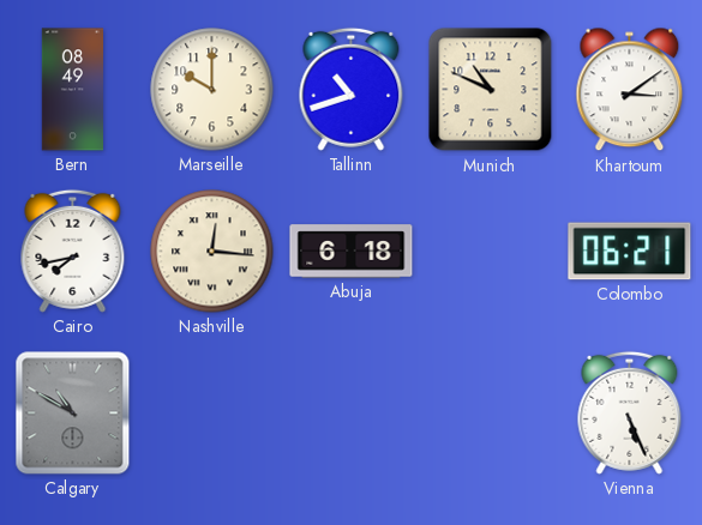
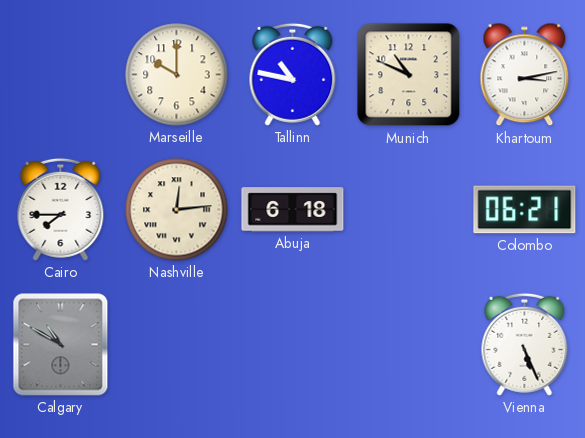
Bern: 08:49 -> none (72, 90)
Tallinn: 10:42 -> 10:47 (293, 74)
Khartoum: 3:09 -> 3:13 (525, 75)
Cairo: 7:43 -> 7:45 (61, 209)
Nashville: 12:16 -> 12:14 (177, 210)
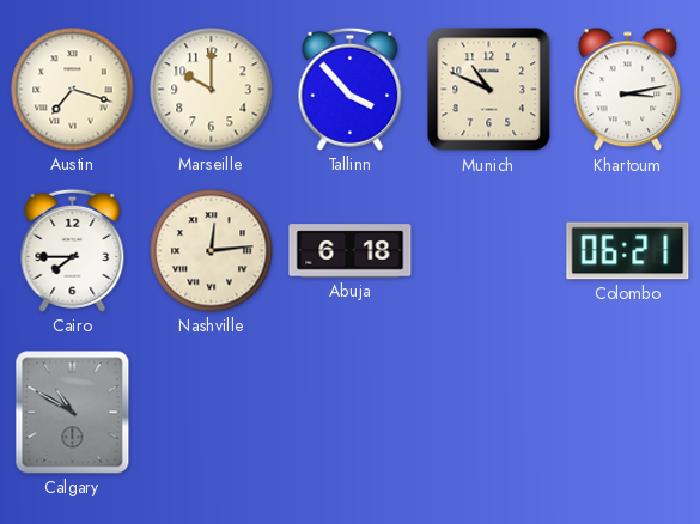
Austin: none -> 7:18 (73, 90)
Tallinn: 10:47 -> 3:53 (351, 89)
Vienna: 5:26 -> none (525, 344)
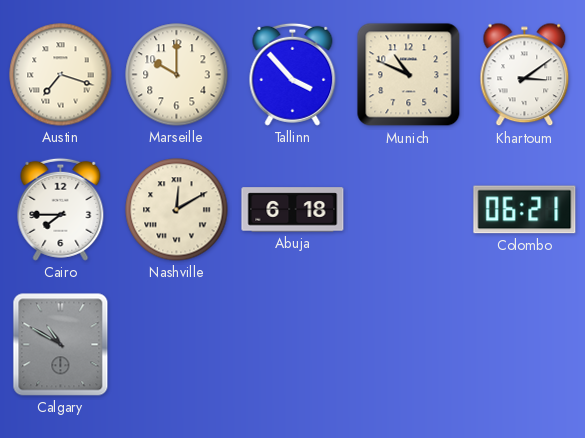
Khartoum: 3:13 -> 3:09 (525, 75)
Nashville: 12:14 -> 12:10 (177, 210)
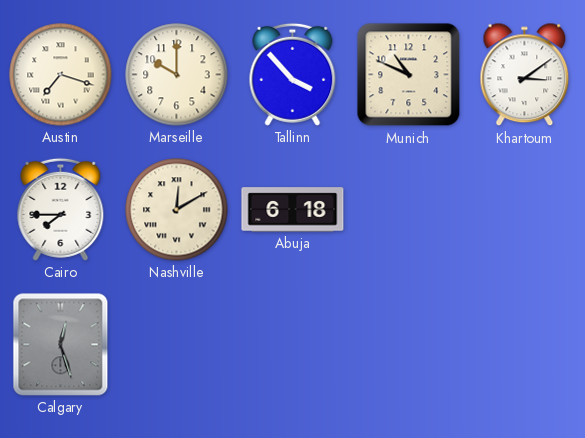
Colombo: 06:21 -> none (525, 210)
Calgary: 10:50 -> 12:27 (61, 345)
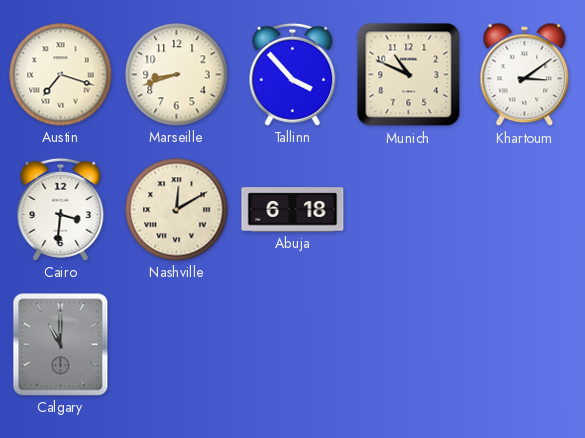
Marseille: 10:00 -> 8:42 (177, 75)
Cairo: 7:45 -> 3:31 (61, 209)
Calgary: 12:27 -> 11:00 (61, 345)
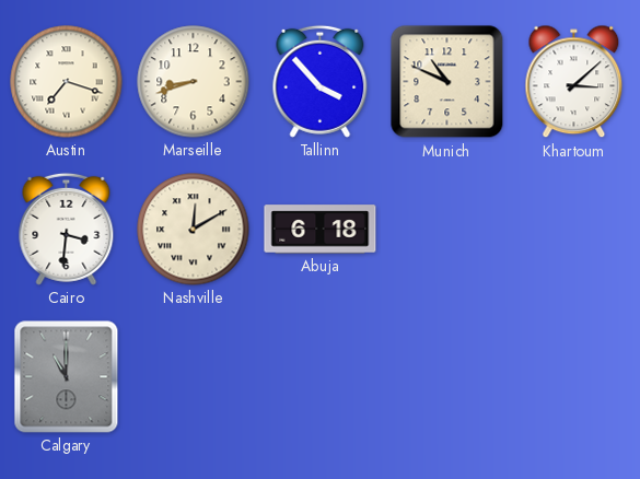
Khartoum: 3:09 -> 3:08 (574, 82)
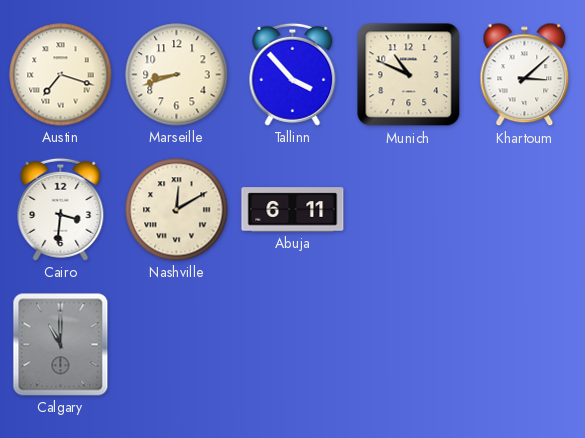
Abuja: 6:18 -> 6:11 (293, 210)
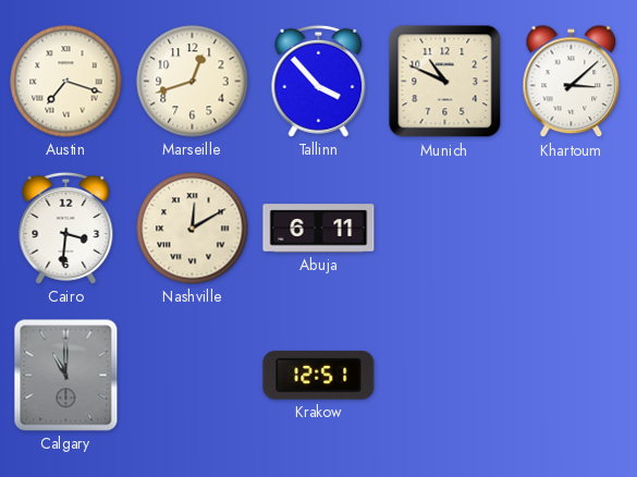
Marseille: 8:42 -> 12:42 (193, 82)
Krakow: none -> 12:51 (319, 376)
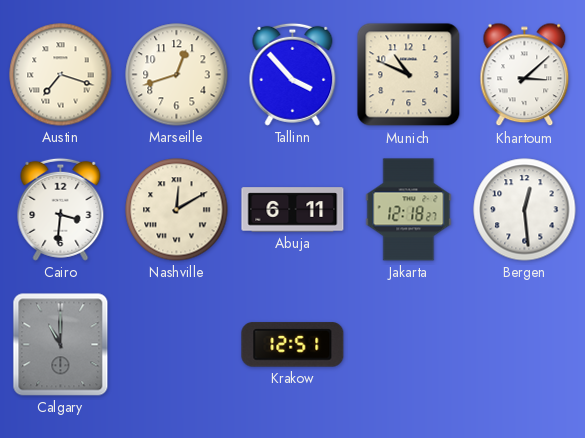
Jakarta: none -> 12:18 (409, 210)
Bergen: none -> 12:29 (525, 210)
